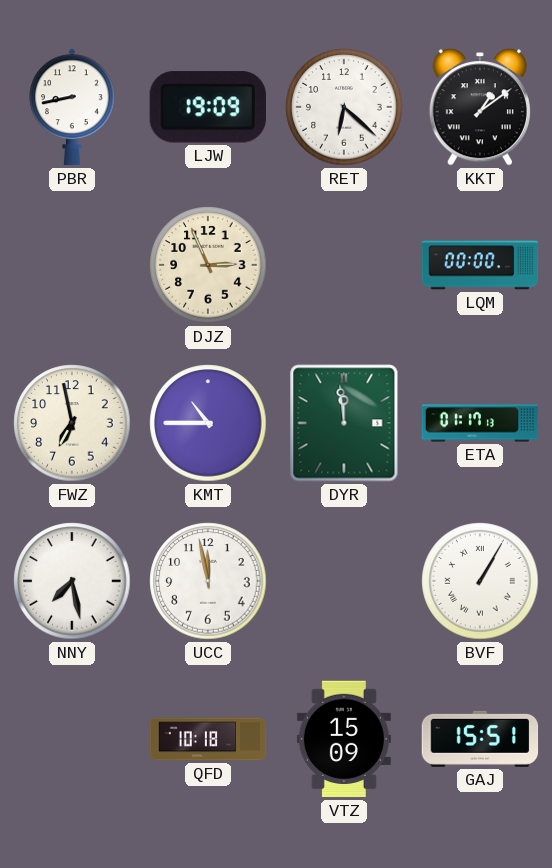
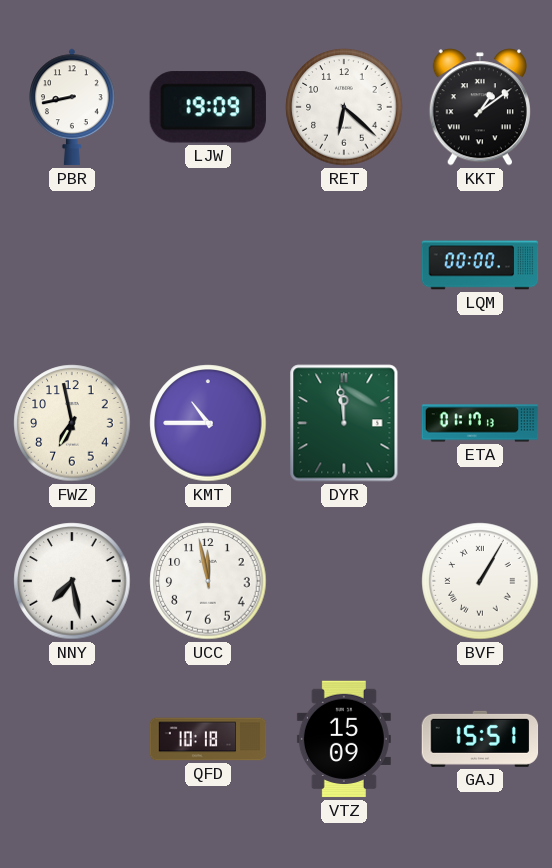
DJZ: 2:56 -> none (208, 265)
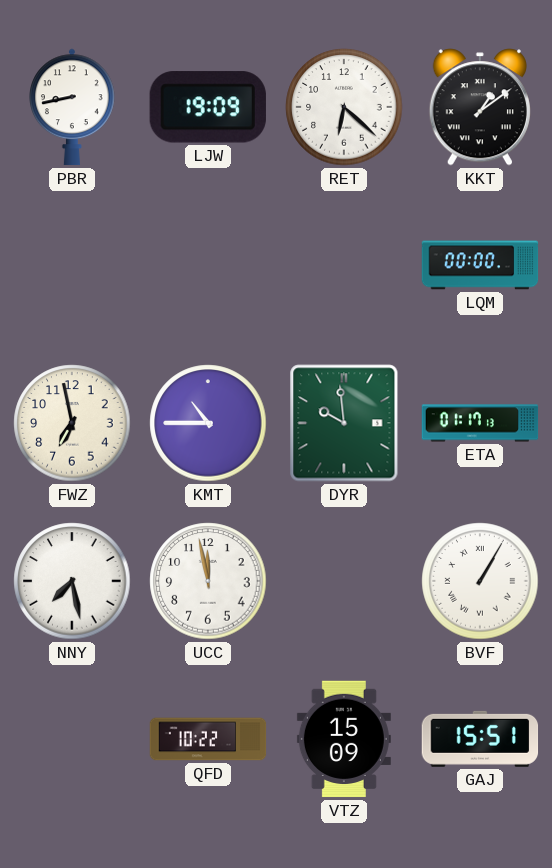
DYR: 11:59 -> 9:59 (344, 423)
QFD: 10:18 -> 10:22 (208, 739)
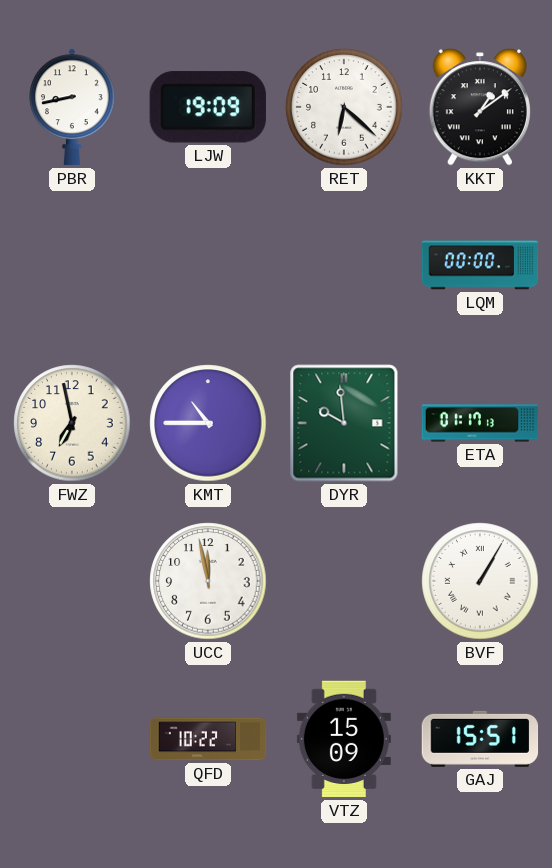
NNY: 7:28 -> none (72, 581)
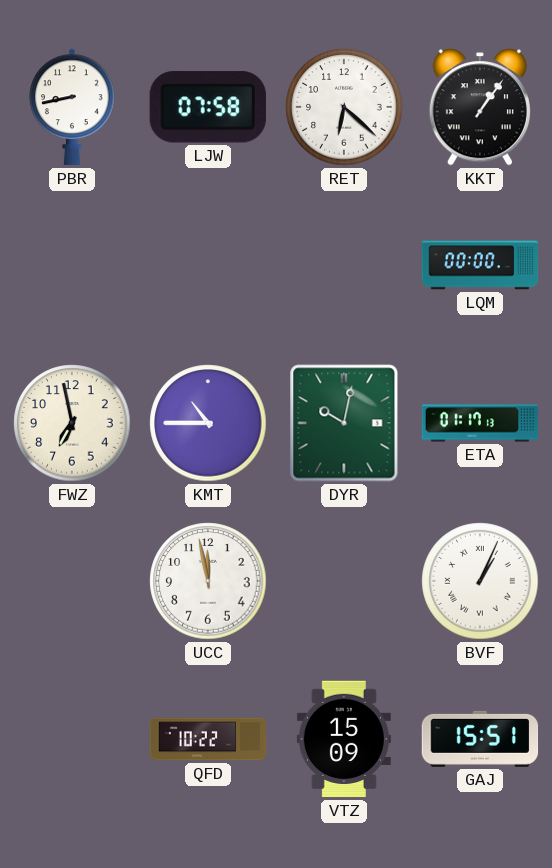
LJW: 19:09 -> 07:58 (208, 107)
KKT: 1:09 -> 1:06 (480, 107)
DYR: 9:59 -> 10:02 (344, 423)
BVF: 1:05 -> 1:04 (480, 581)
